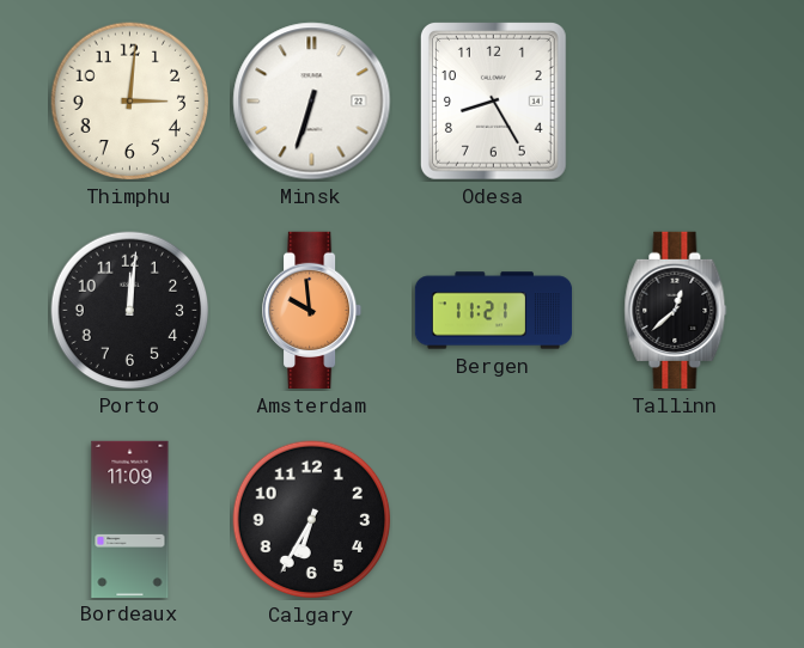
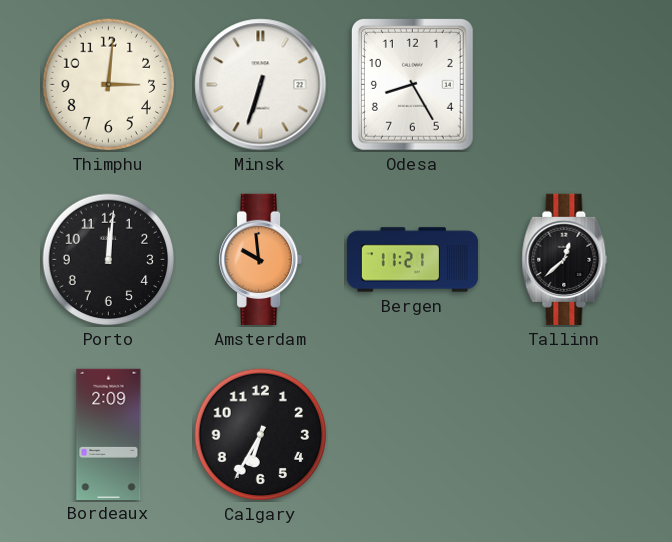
Bordeaux: 11:09 -> 2:09 (109, 434)
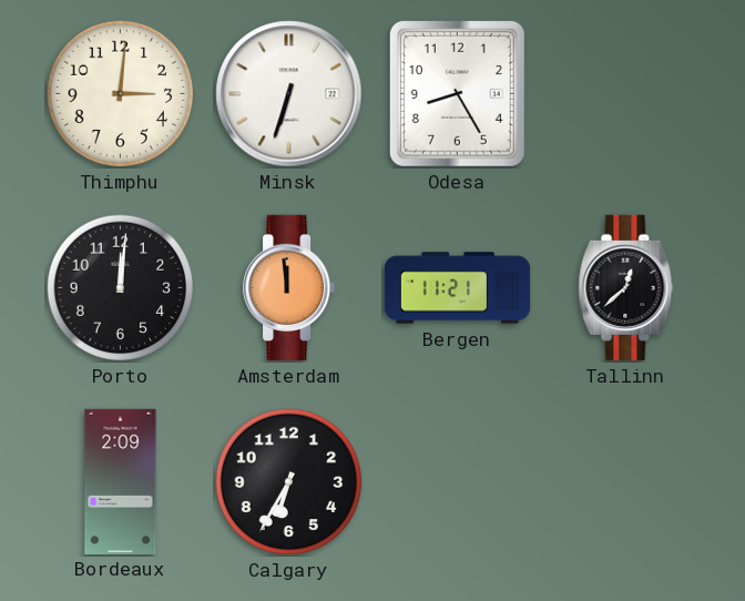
Amsterdam: 9:59 -> 11:59 (290, 287)
